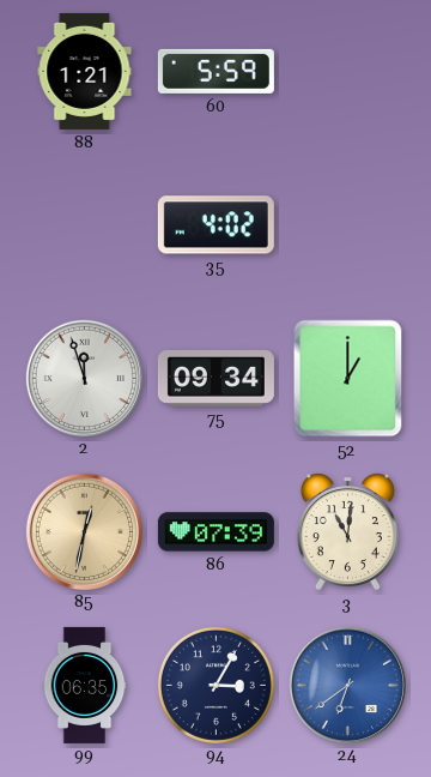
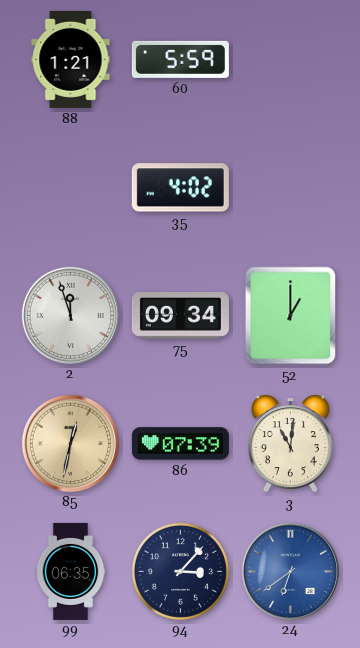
94: 3:05 -> 3:07 (180, 571)
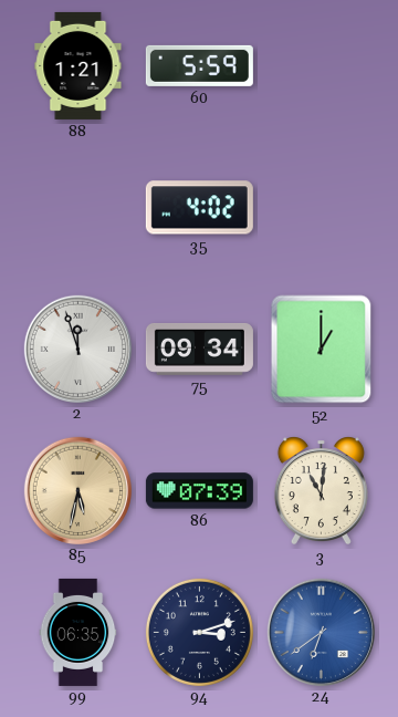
85: 12:32 -> 5:32 (77, 490)
94: 3:07 -> 3:12 (199, 632)
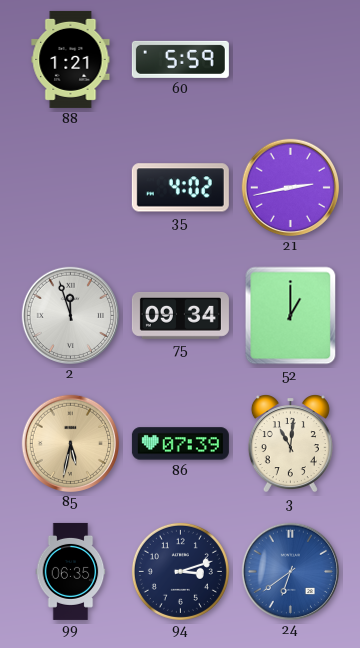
21: none -> 2:43 (290, 187)
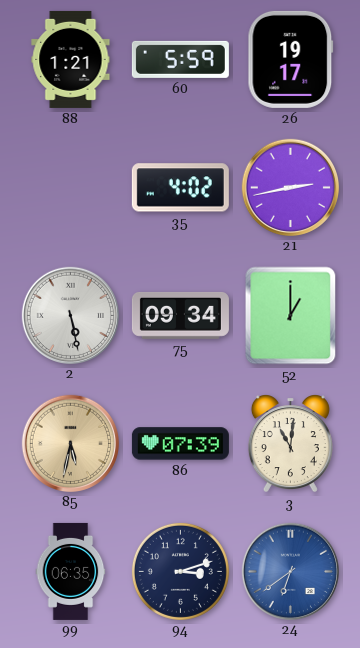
26: none -> 19:17 (291, 59)
2: 11:57 -> 5:28 (70, 315)
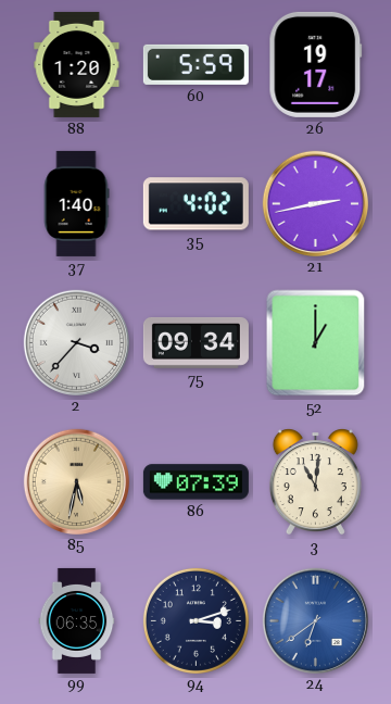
88: 1:21 -> 1:20 (77, 64)
37: none -> 1:40 (76, 203)
2: 5:28 -> 3:37 (76, 342)
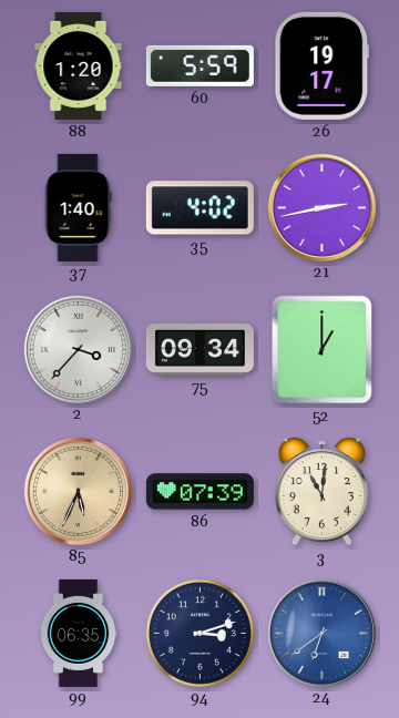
85: 5:32 -> 5:34 (78, 491)
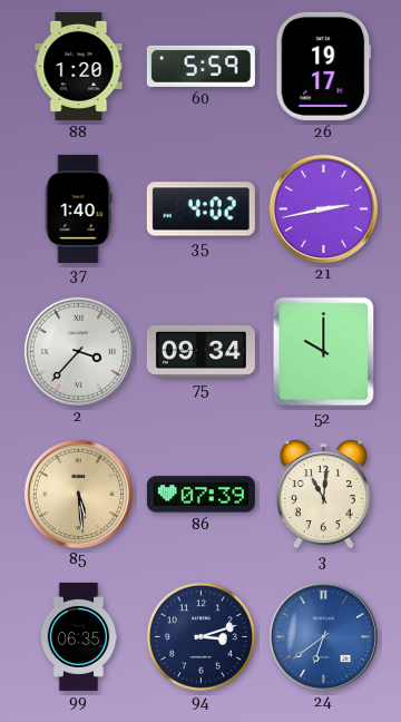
52: 1:00 -> 10:00 (324, 352)
85: 5:34 -> 5:29 (78, 494)
